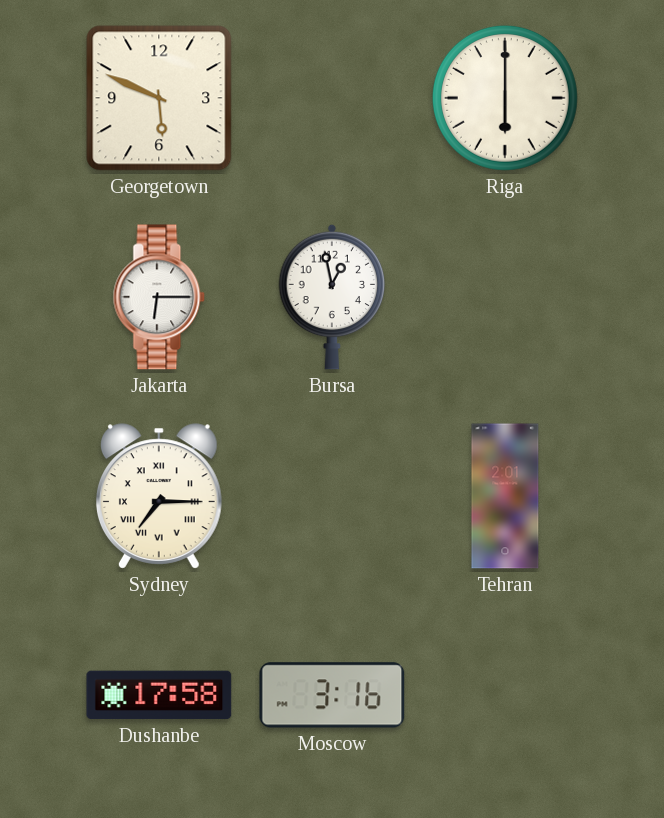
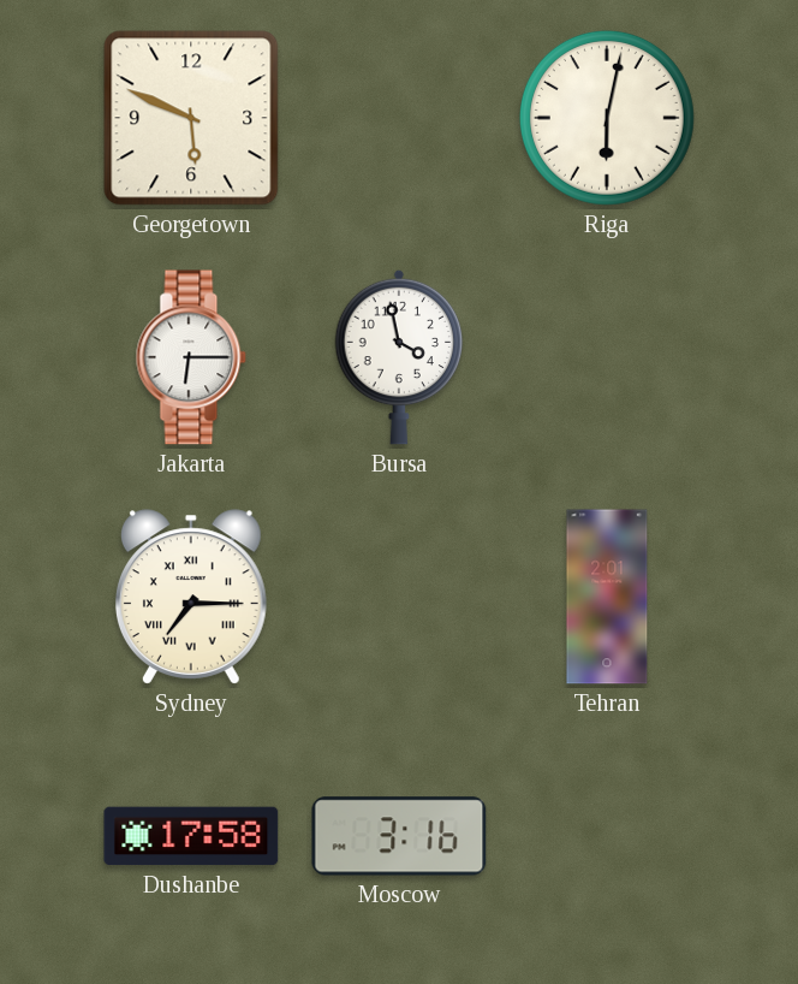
Riga: 6:00 -> 6:02 (607, 118)
Bursa: 12:58 -> 3:58 (399, 357)
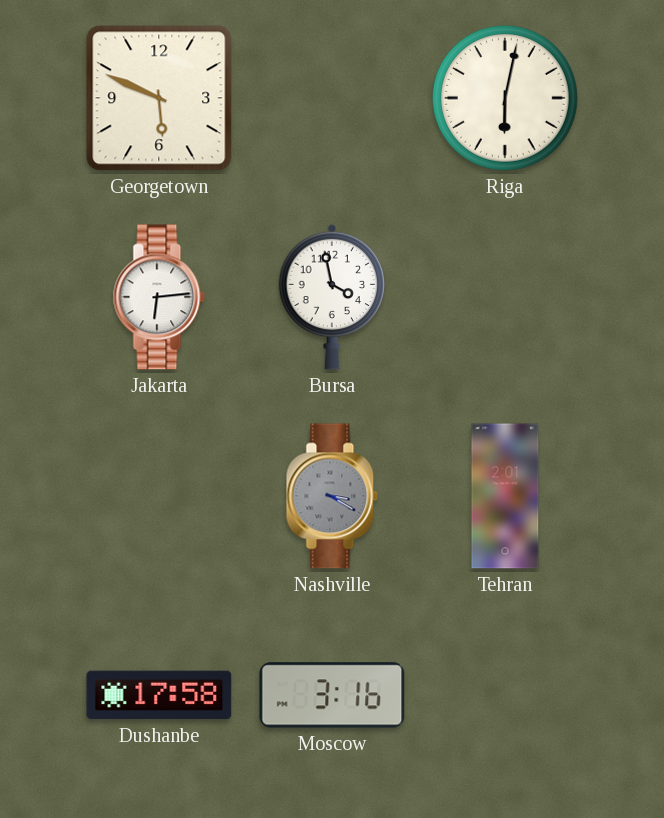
Jakarta: 6:15 -> 6:14 (159, 297)
Sydney: 7:15 -> none (191, 597)
Nashville: none -> 3:20 (332, 496)
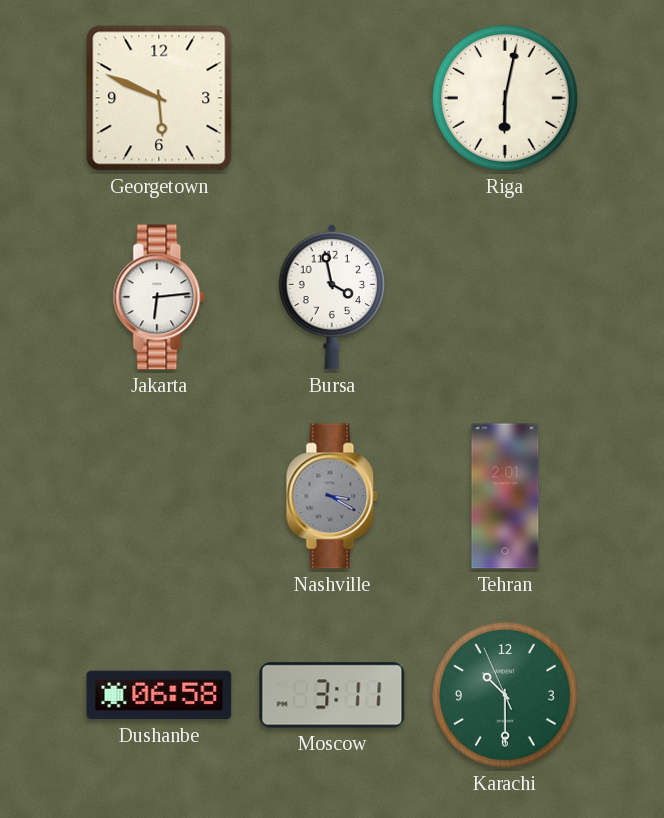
Dushanbe: 17:58 -> 06:58 (159, 695)
Moscow: 3:16 -> 3:11 (332, 695)
Karachi: none -> 10:29 (505, 695)
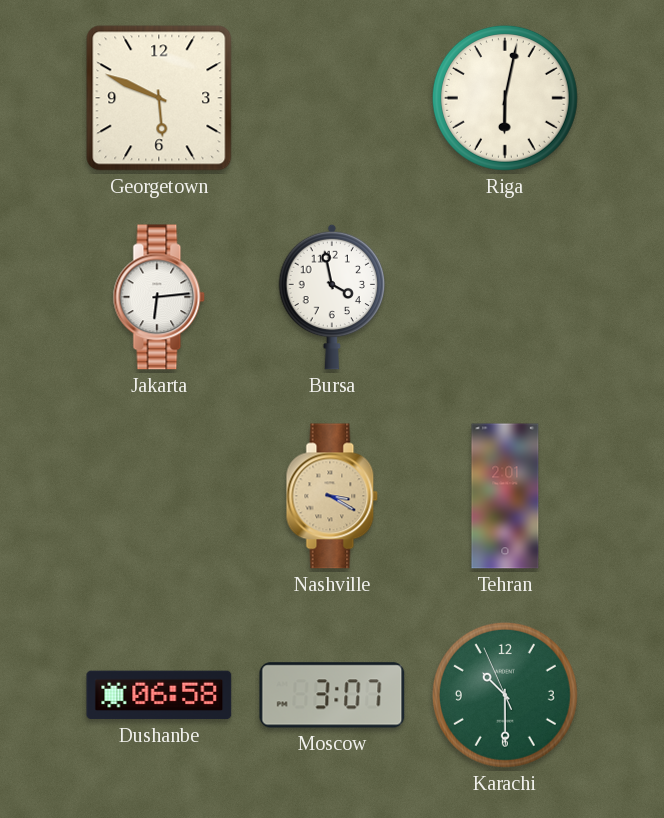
Nashville dial: grey -> champagne (332, 496)
Moscow: 3:11 -> 3:07 (332, 695)
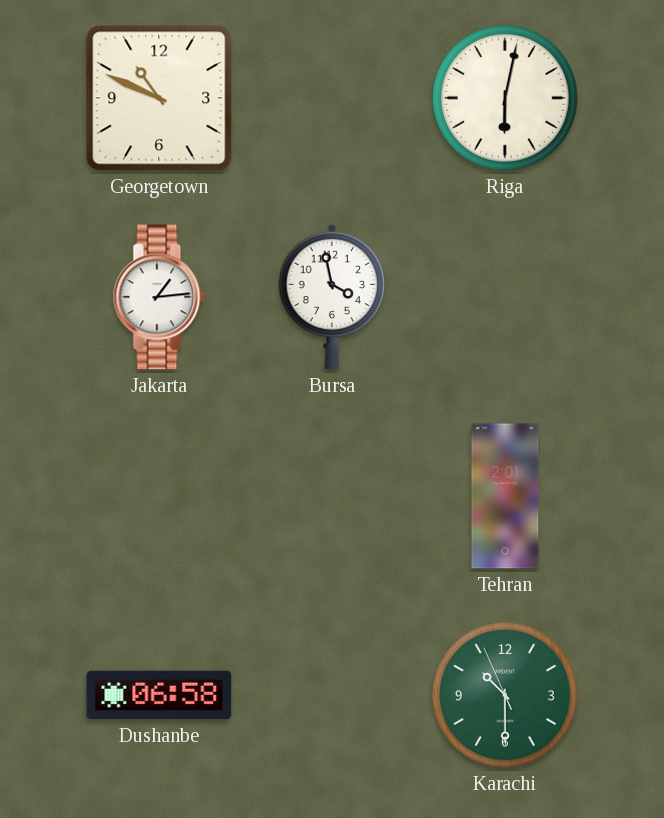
Georgetown: 5:49 -> 10:49 (159, 98)
Jakarta: 6:14 -> 1:14 (159, 297)
Nashville: 3:20 -> none (332, 496)
Moscow: 3:07 -> none (332, 695)
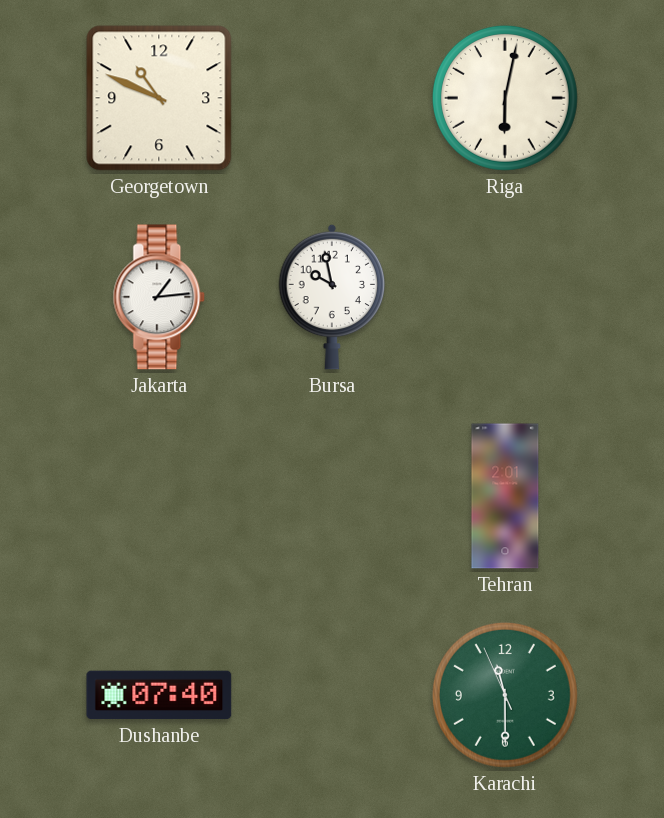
Bursa: 3:58 -> 9:58 (332, 297)
Dushanbe: 06:58 -> 07:40 (159, 695)
Karachi: 10:29 -> 11:29 (505, 695)
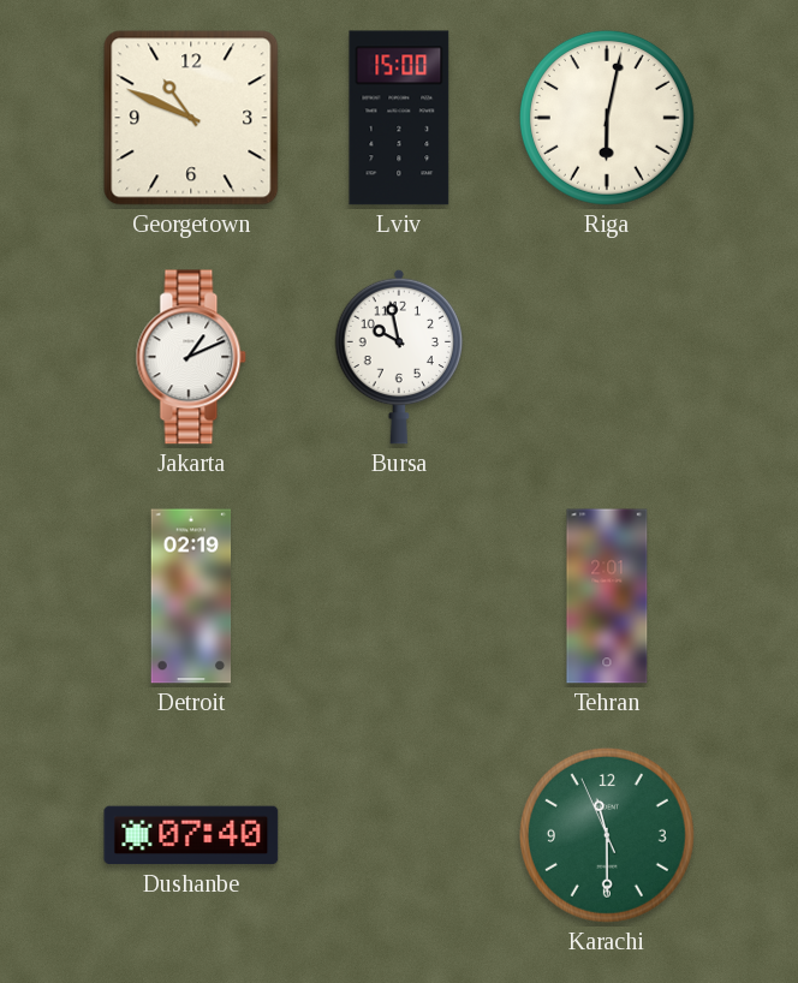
Lviv: none -> 15:00 (399, 118)
Jakarta: 1:14 -> 1:11 (191, 357)
Detroit: none -> 02:19 (191, 596)
